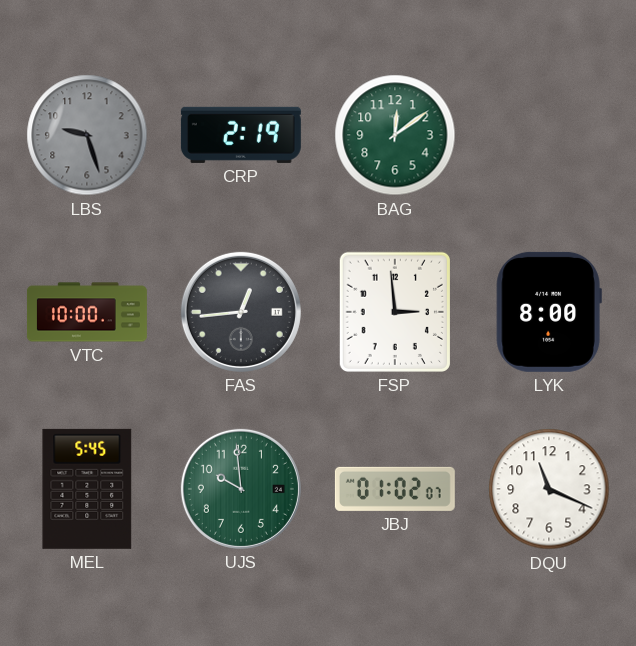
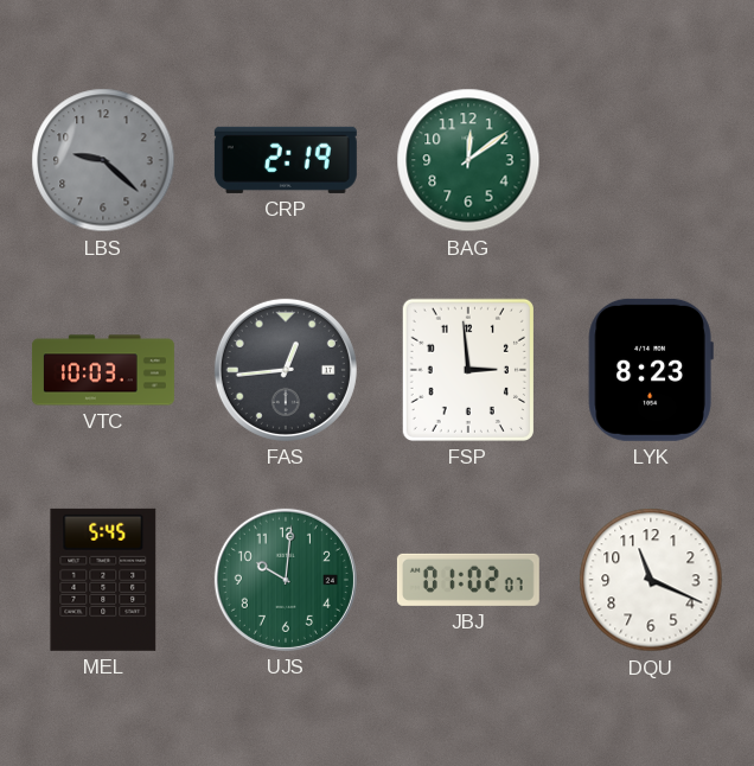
LBS: 9:27 -> 9:22 (103, 160)
VTC: 10:00 -> 10:03 (103, 370)
LYK: 8:00 -> 8:23 (651, 370)
UJS: 9:59 -> 10:01 (286, 580)
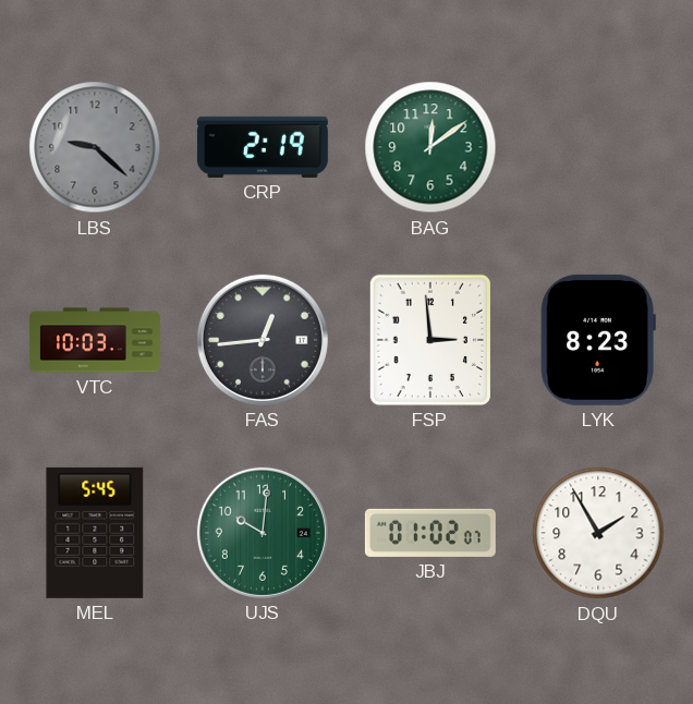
DQU: 11:19 -> 1:55 (598, 533)
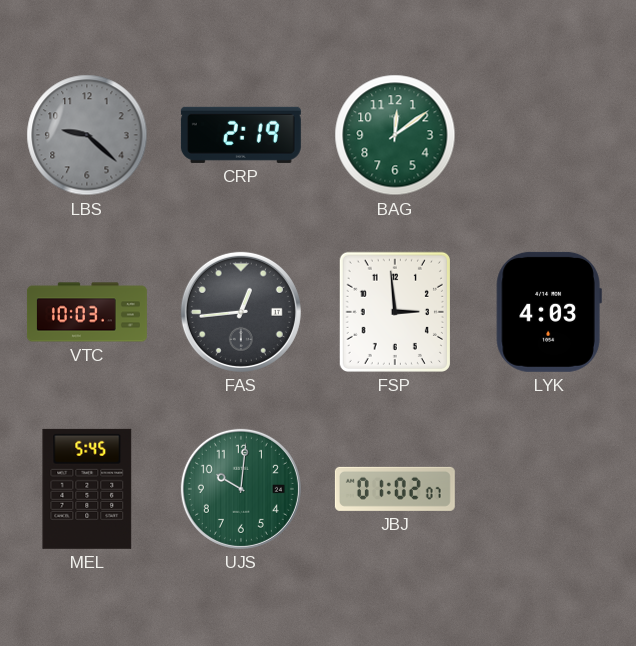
LYK: 8:23 -> 4:03 (549, 312)
DQU: 1:55 -> none (598, 533)
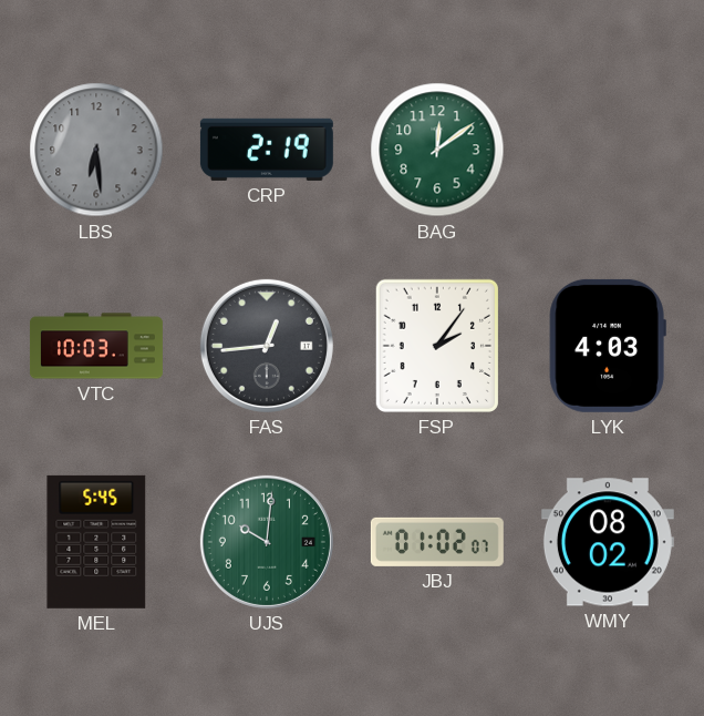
LBS: 9:22 -> 6:29 (96, 150)
FSP: 2:59 -> 2:06 (437, 346)
WMY: none -> 08:02 (608, 542)
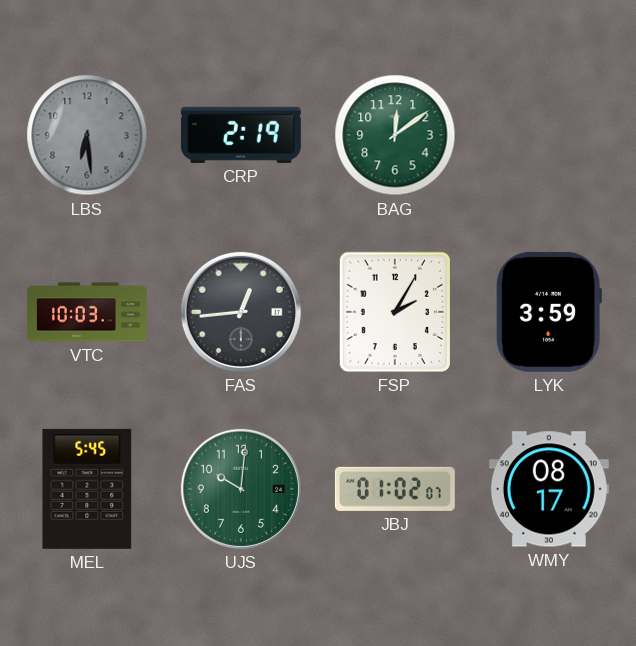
FSP: 2:06 -> 2:05 (395, 312)
LYK: 4:03 -> 3:59 (549, 312)
WMY: 08:02 -> 08:17 (549, 489)
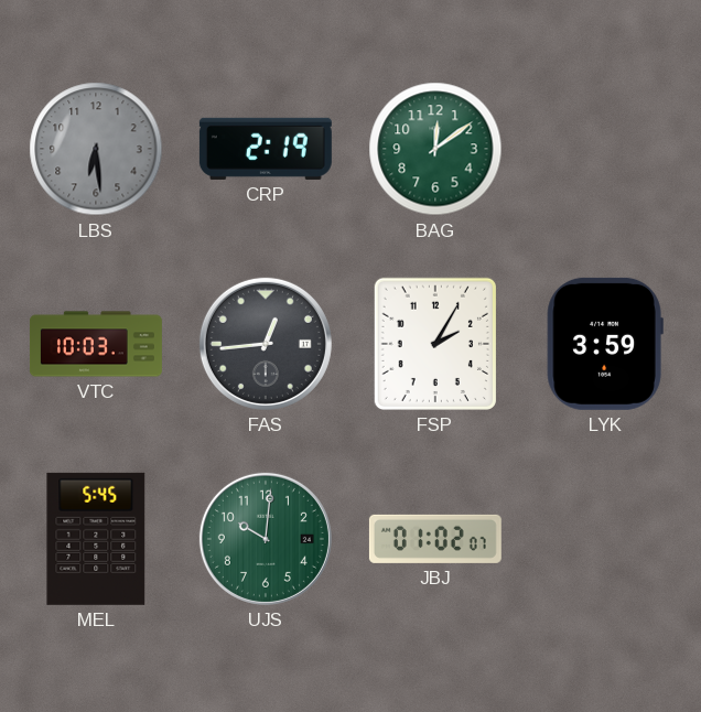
WMY: 08:17 -> none (549, 489)
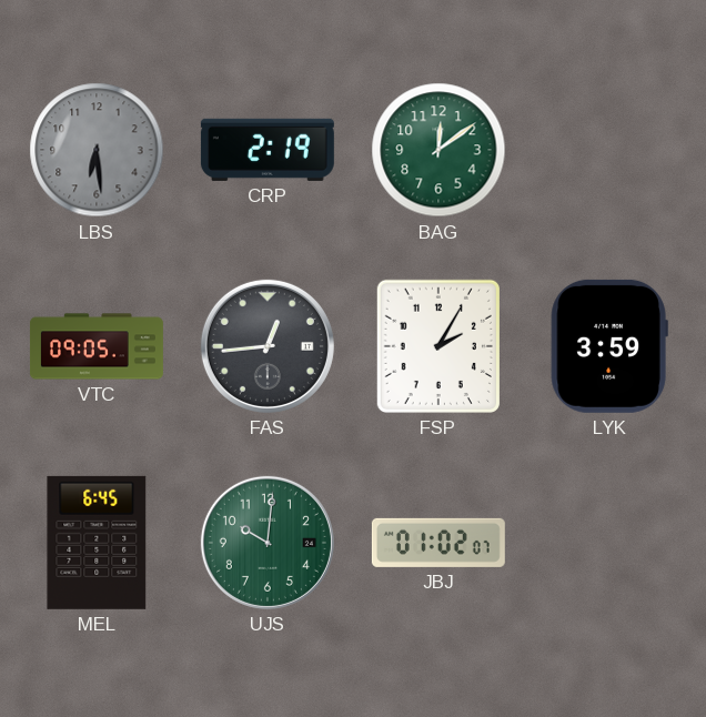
VTC: 10:03 -> 09:05 (97, 346)
MEL: 5:45 -> 6:45 (97, 543)
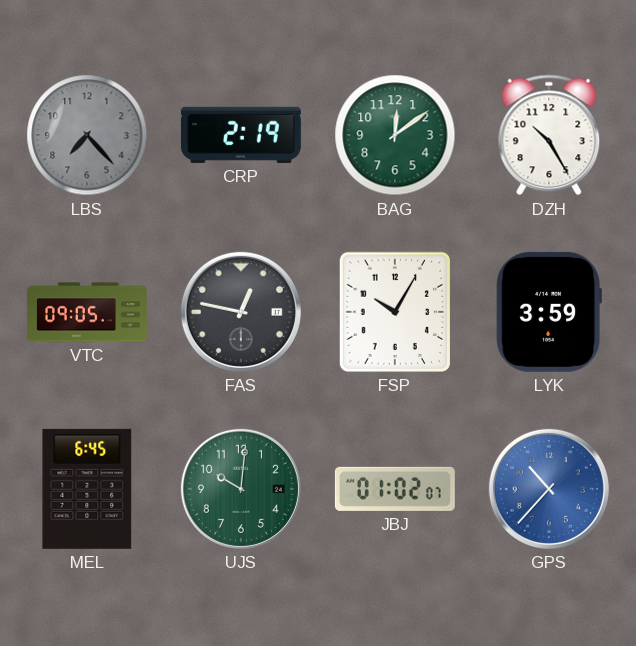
LBS: 6:29 -> 7:23 (87, 135)
DZH: none -> 10:25 (549, 135)
FAS: 12:44 -> 12:47 (241, 312)
FSP: 2:05 -> 10:05 (395, 312)
GPS: none -> 10:37 (549, 489)
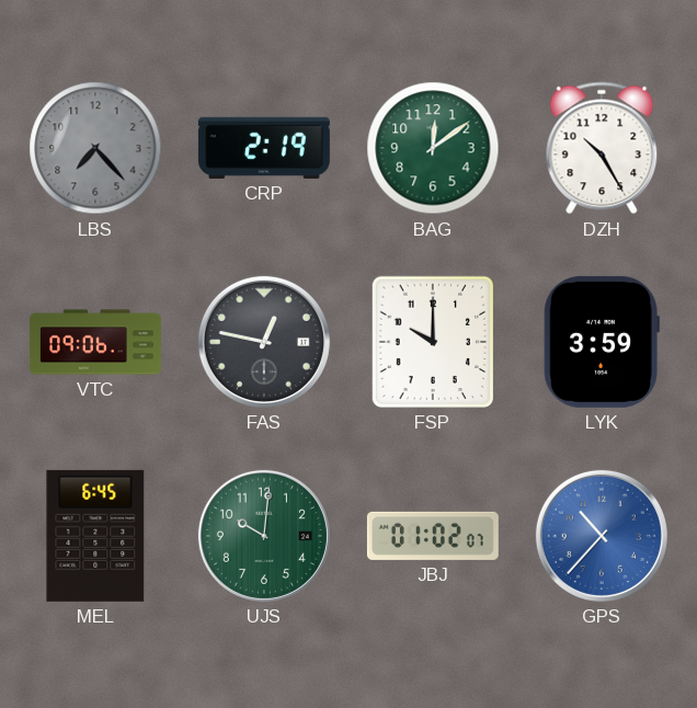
VTC: 09:05 -> 09:06 (95, 342)
FSP: 10:05 -> 10:00 (433, 342)
